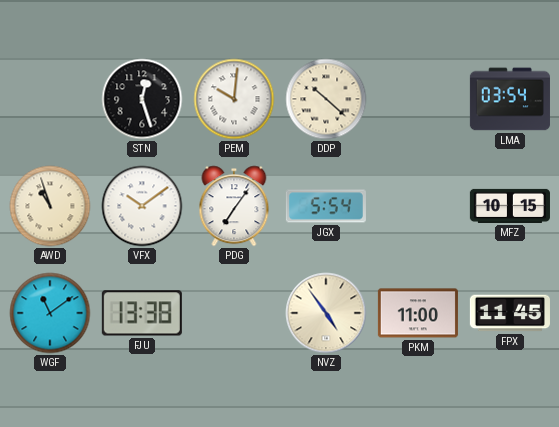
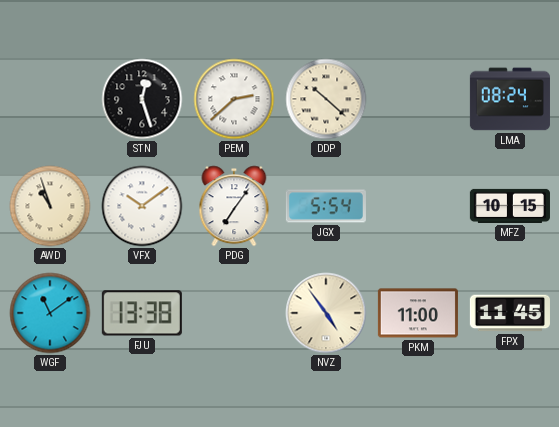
PEM: 10:01 -> 2:38 (234, 99)
LMA: 03:54 -> 08:24 (510, 99)
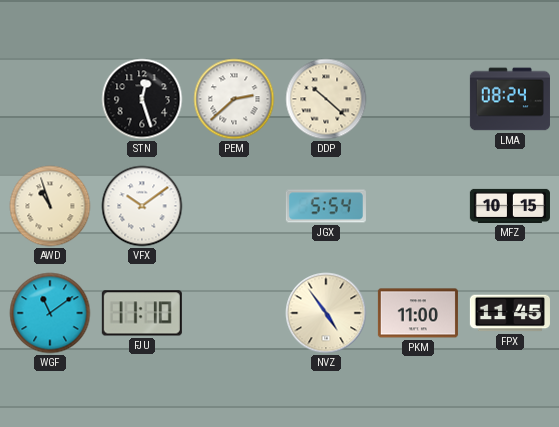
PDG: 7:06 -> none (234, 206)
FJU: 13:38 -> 11:10 (142, 313)
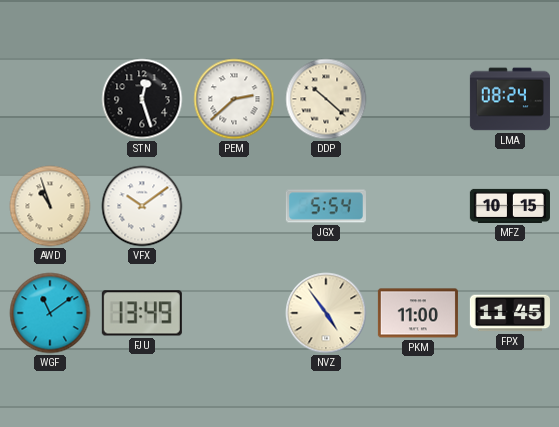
FJU: 11:10 -> 13:49 (142, 313)
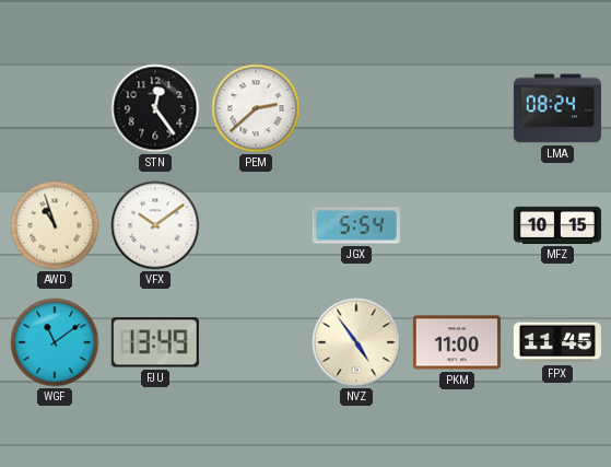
STN: 12:27 -> 12:24 (155, 108)
DDP: 10:22 -> none (326, 99)
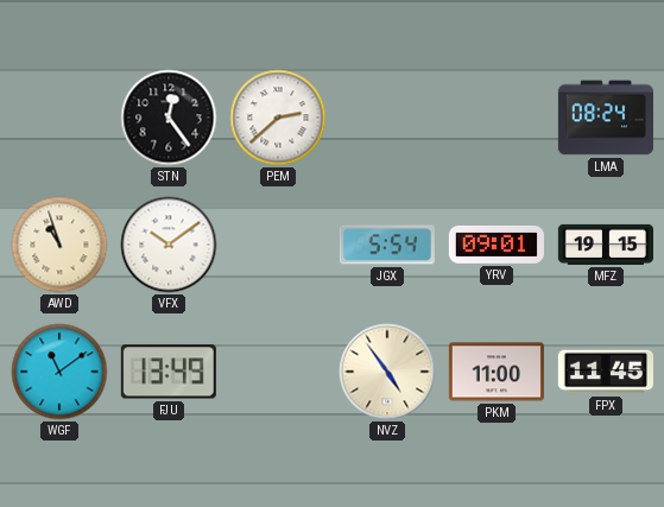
YRV: none -> 09:01 (497, 245)
MFZ: 10:15 -> 19:15 (606, 245)
